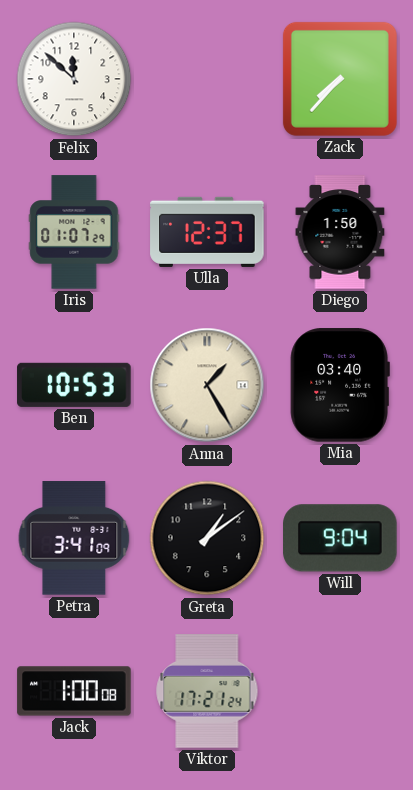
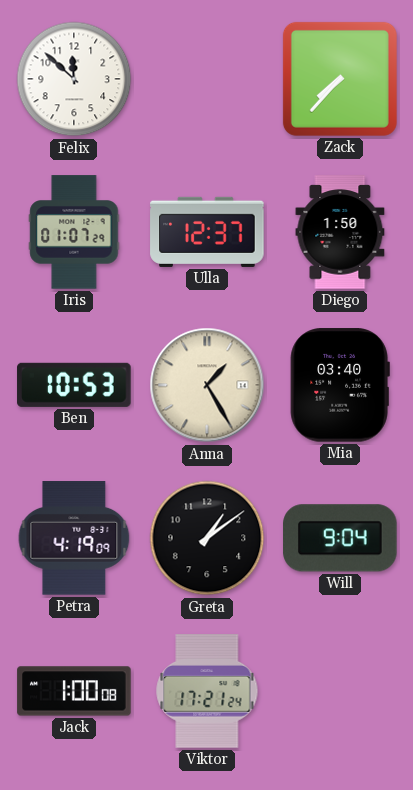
Petra: 3:41 -> 4:19 (74, 538)
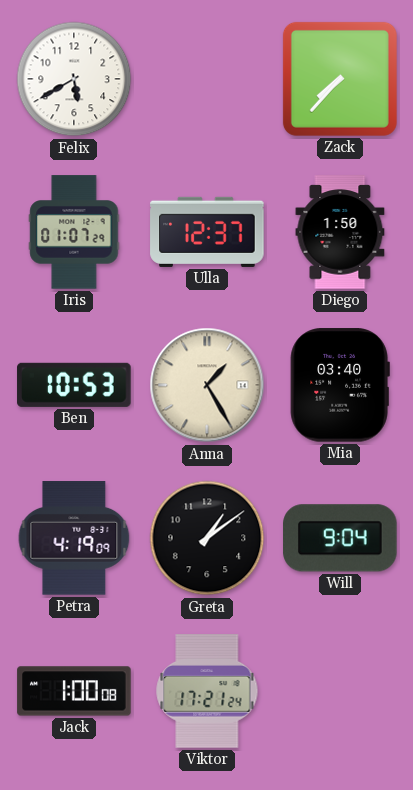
Felix: 11:52 -> 5:40 (74, 79)
